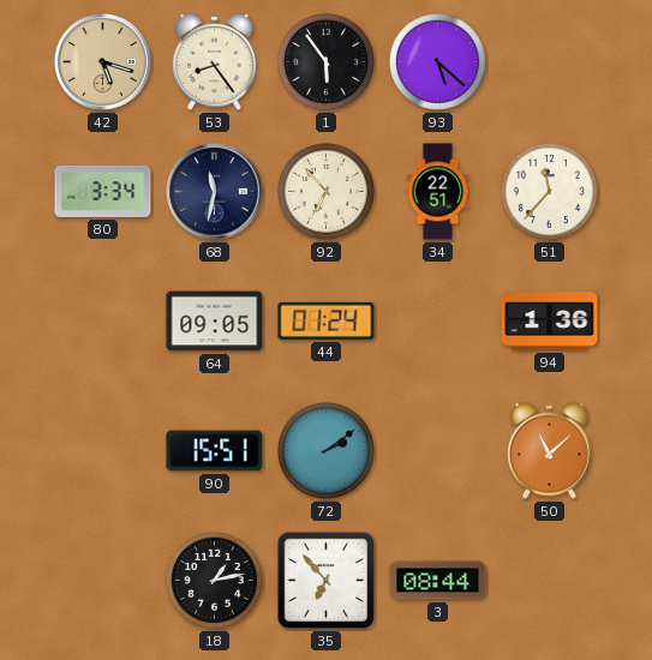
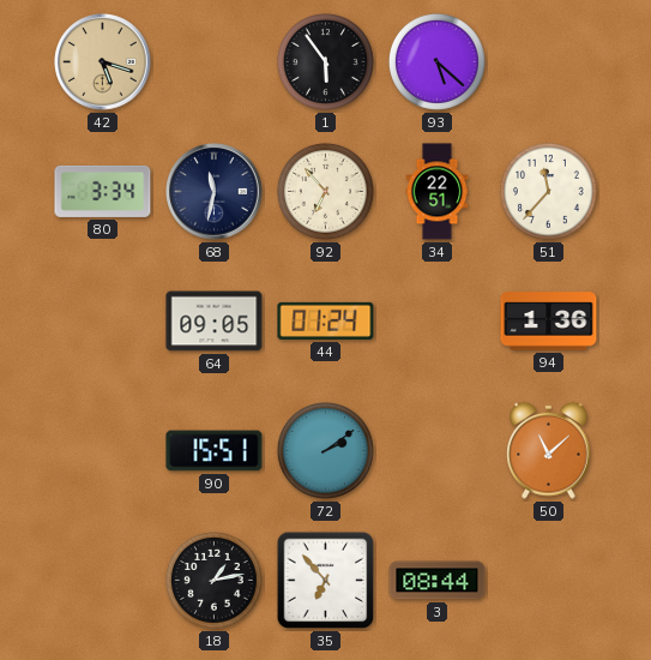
53: 8:24 -> none (215, 61)
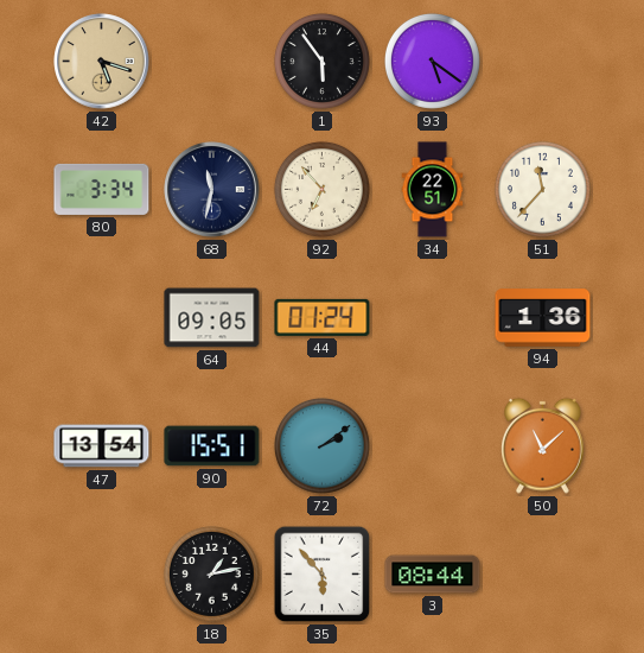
93: 5:22 -> 5:21 (432, 61)
47: none -> 13:54 (102, 446)
35: 6:53 -> 5:53 (323, 575)
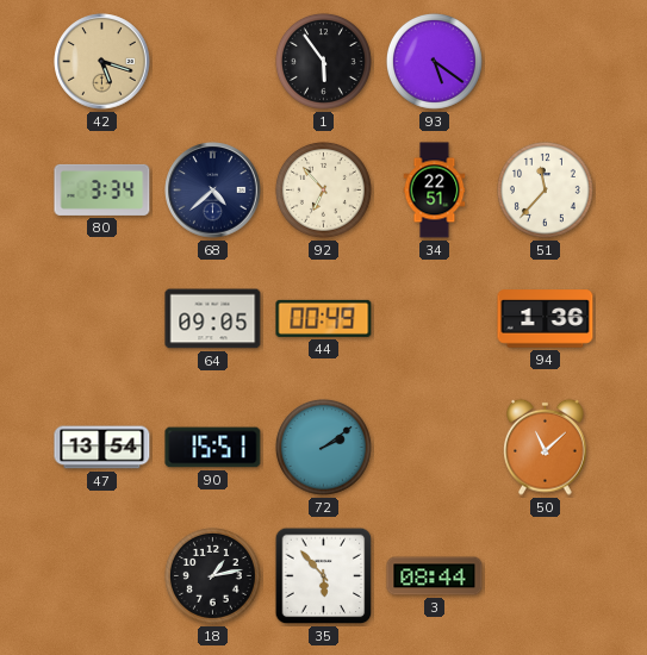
68: 11:32 -> 4:38 (213, 191)
44: 01:24 -> 00:49 (324, 318)
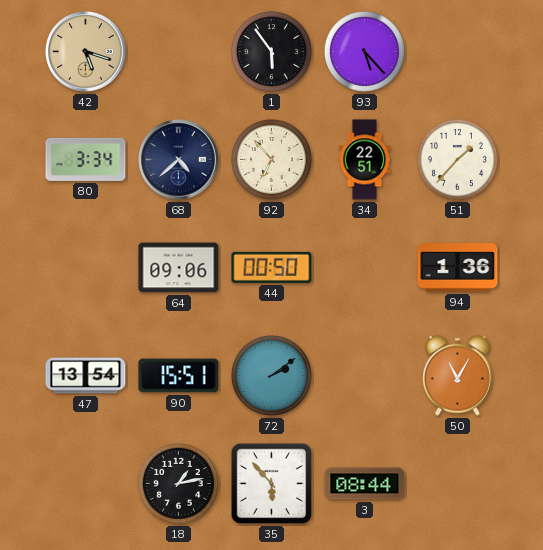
93: 5:21 -> 5:23 (364, 51)
51: 11:37 -> 1:37 (457, 159)
64: 09:05 -> 09:06 (179, 268)
44: 00:49 -> 00:50 (272, 267)
50: 11:08 -> 11:05 (458, 375)
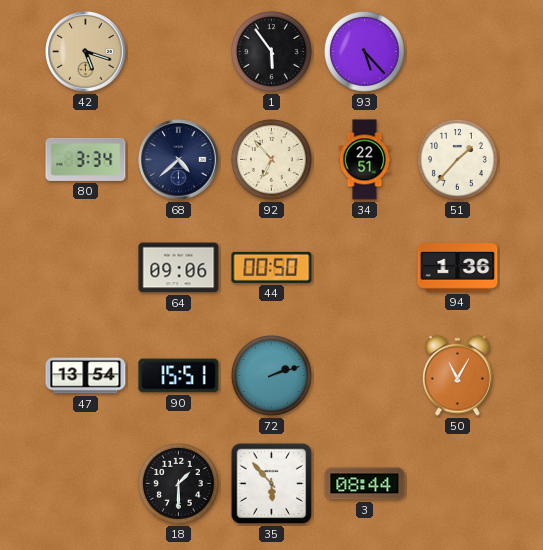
72: 2:09 -> 2:12 (271, 375)
18: 1:13 -> 1:30 (178, 483)
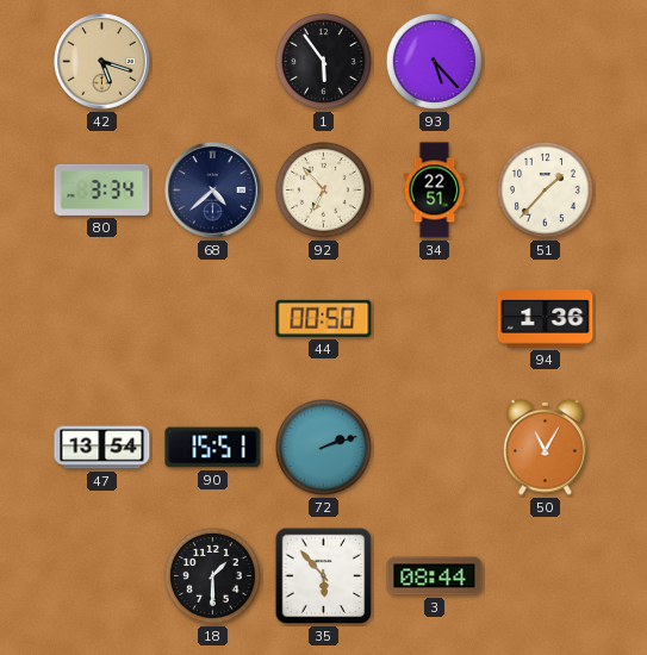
64: 09:06 -> none (179, 268)
